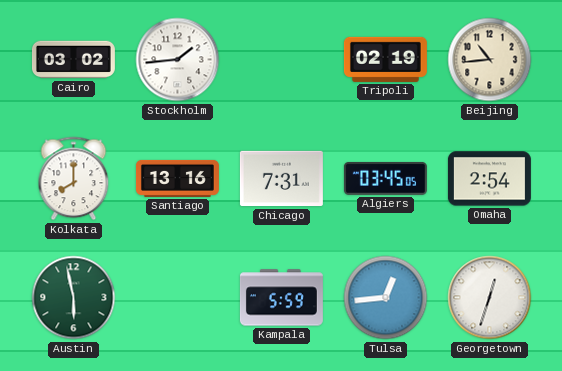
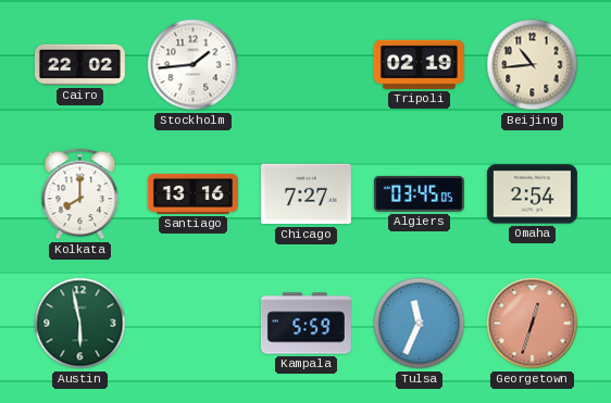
Cairo: 03:02 -> 22:02 (79, 65)
Chicago: 7:31 -> 7:27 (305, 194)
Tulsa: 12:44 -> 11:34 (420, 324)
Georgetown dial: white -> salmon (533, 324)
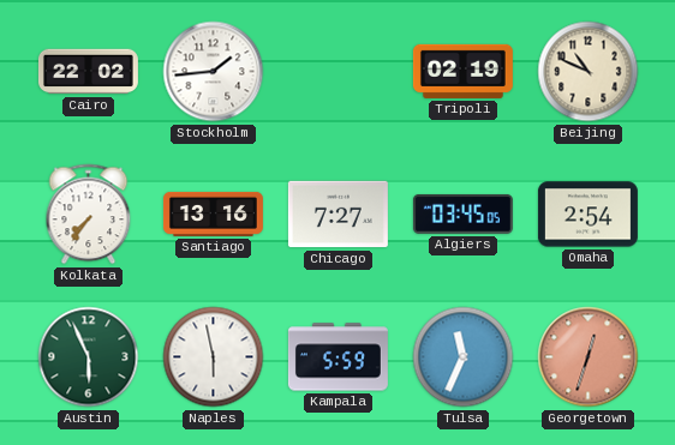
Beijing: 10:44 -> 10:49 (589, 72)
Kolkata: 8:00 -> 7:36 (89, 215)
Austin: 5:58 -> 5:56 (89, 357)
Naples: none -> 5:58 (214, 357)
